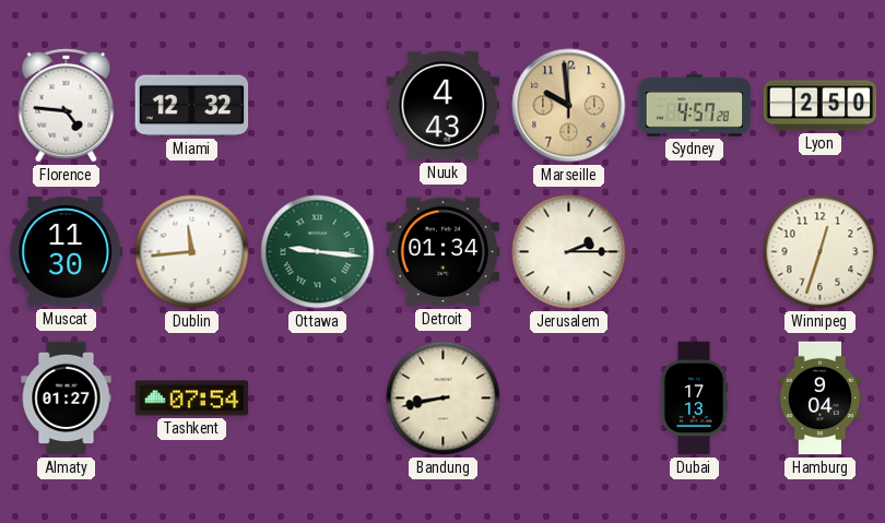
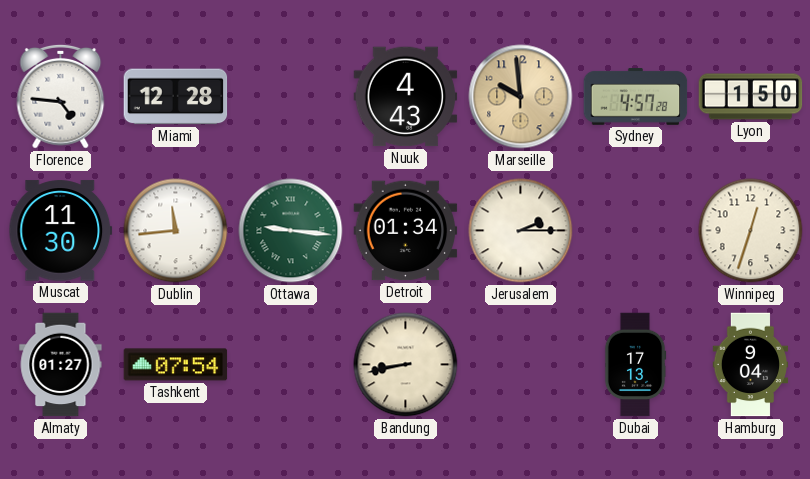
Miami: 12:32 -> 12:28 (176, 97)
Lyon: 2:50 -> 1:50 (751, 97)
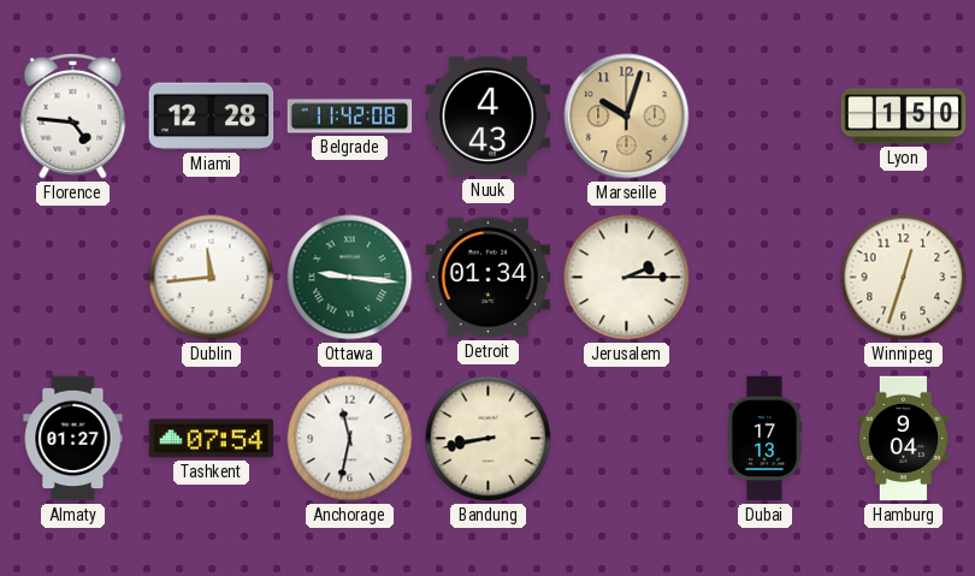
Belgrade: none -> 11:42 (350, 117)
Marseille: 9:59 -> 10:03 (627, 117)
Sydney: 4:57 -> none (636, 97)
Muscat: 11:30 -> none (61, 231)
Anchorage: none -> 11:32 (350, 439)
